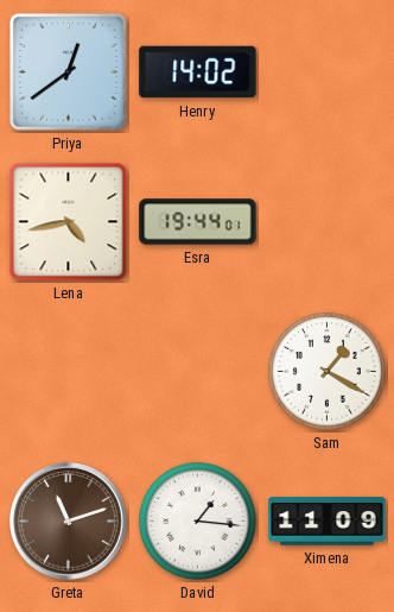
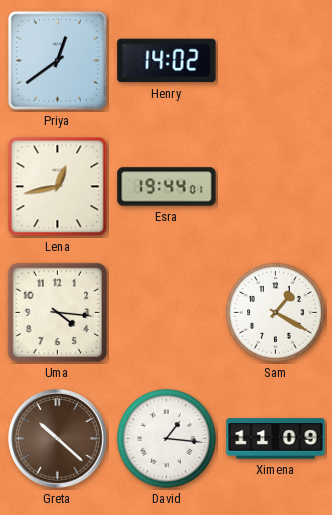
Lena: 4:43 -> 12:43 (58, 187)
Uma: none -> 4:16 (57, 312)
Greta: 11:12 -> 10:22 (58, 439)
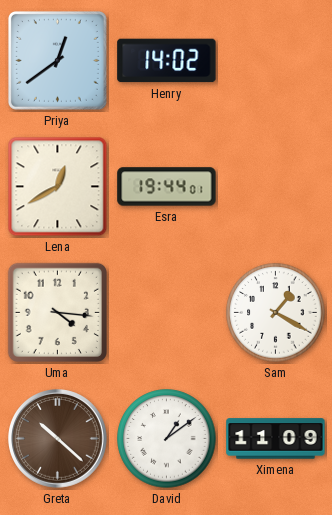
Lena: 12:43 -> 12:40 (58, 187)
David: 1:16 -> 1:09 (167, 439)
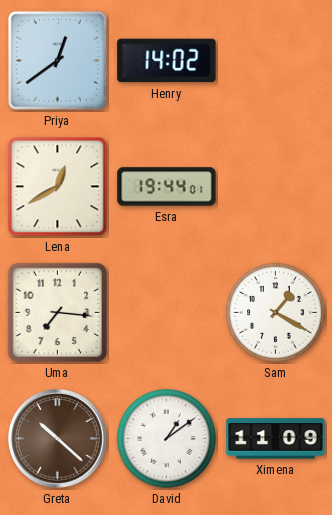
Uma: 4:16 -> 7:16 (57, 312)
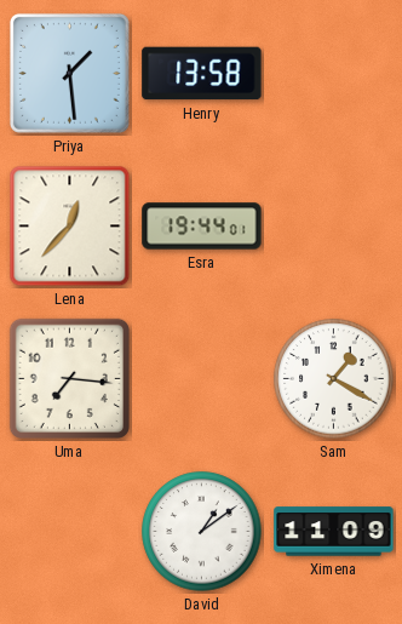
Priya: 12:39 -> 1:29 (69, 73)
Henry: 14:02 -> 13:58 (202, 74)
Lena: 12:40 -> 12:37 (70, 227)
Greta: 10:22 -> none (58, 439)
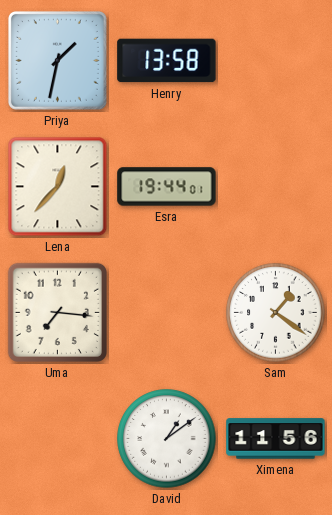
Priya: 1:29 -> 1:32 (57, 60)
Sam: 1:20 -> 1:21 (276, 313)
Ximena: 11:09 -> 11:56 (276, 439)
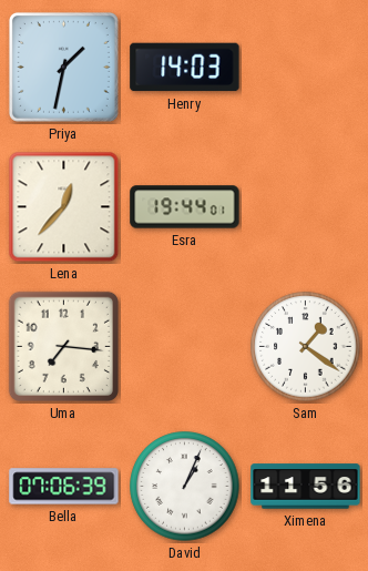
Henry: 13:58 -> 14:03 (185, 68)
Bella: none -> 07:06 (64, 487)
David: 1:09 -> 1:04 (185, 487)
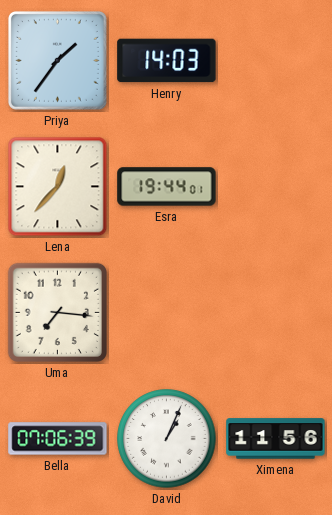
Priya: 1:32 -> 1:36 (57, 60)
Sam: 1:21 -> none (306, 347)
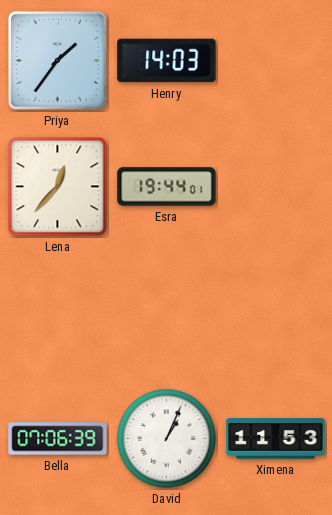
Uma: 7:16 -> none (57, 312)
Ximena: 11:56 -> 11:53 (276, 439)
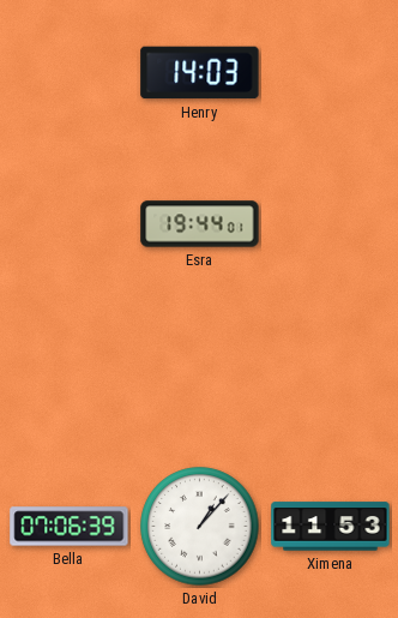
Priya: 1:36 -> none (57, 60)
Lena: 12:37 -> none (58, 187)
David: 1:04 -> 1:07 (200, 527)
